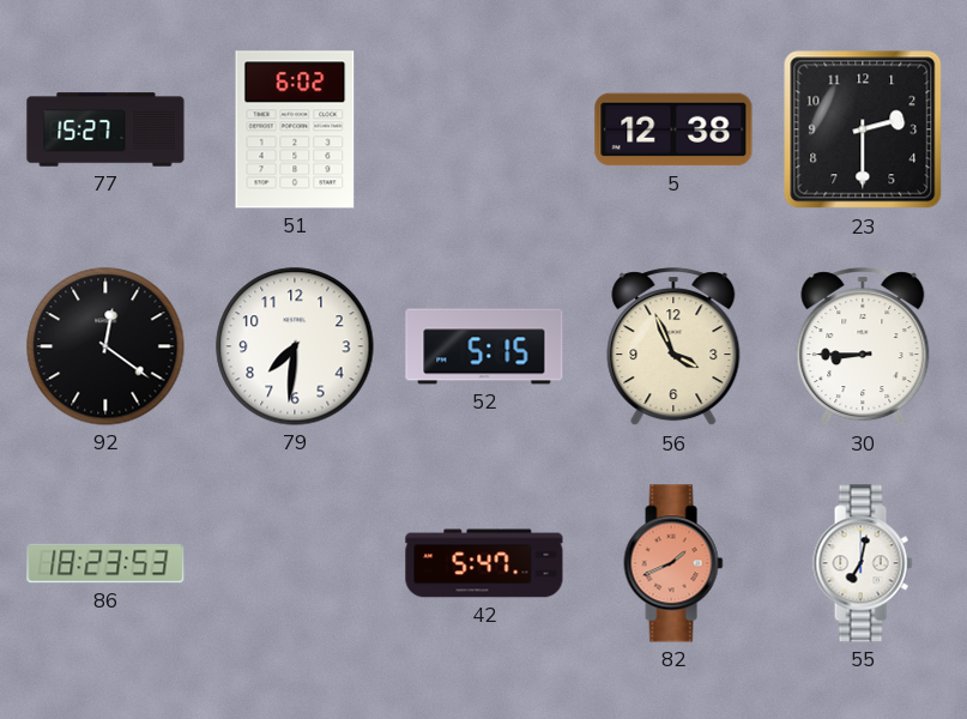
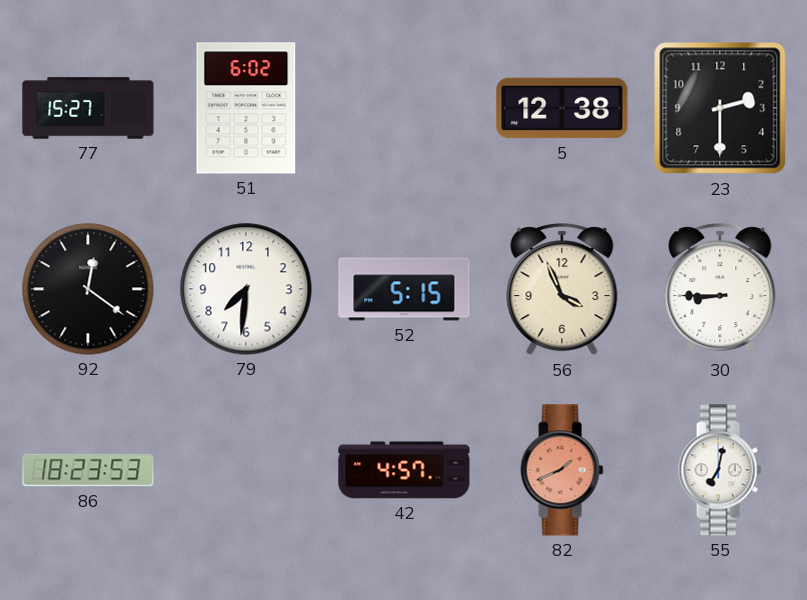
42: 5:47 -> 4:57 (404, 470)
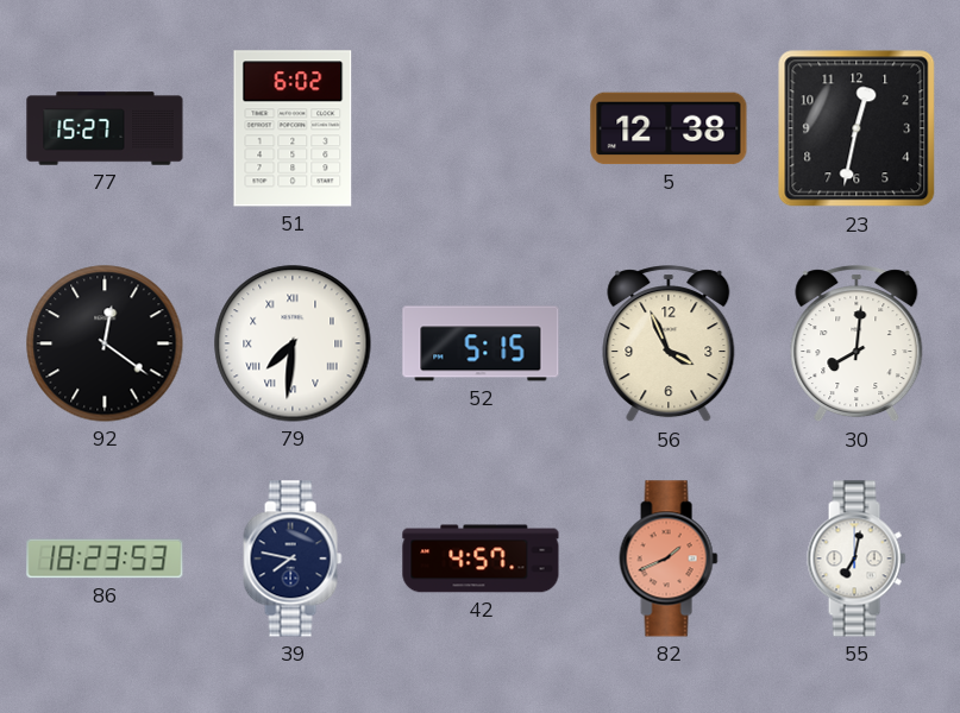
23: 2:30 -> 12:32 (857, 128)
79 numerals: Arabic -> Roman (293, 343)
30: 8:45 -> 8:01 (857, 345)
39: none -> 7:47 (293, 559)
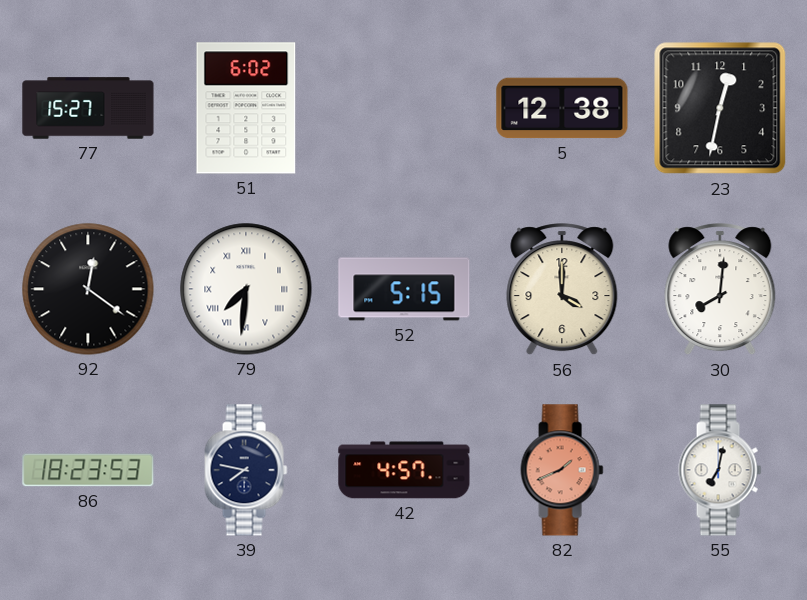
56: 3:56 -> 4:00 (562, 290)
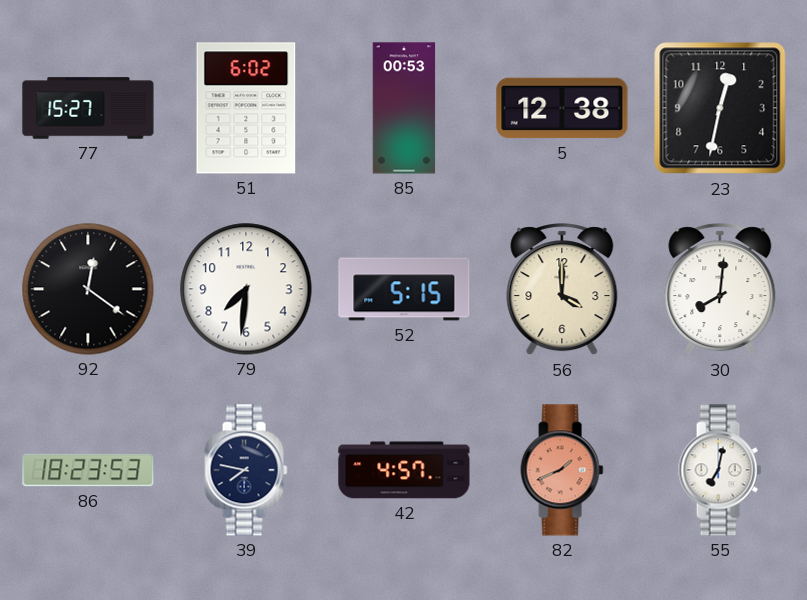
85: none -> 00:53 (404, 108)
79 numerals: Roman -> Arabic (246, 289)
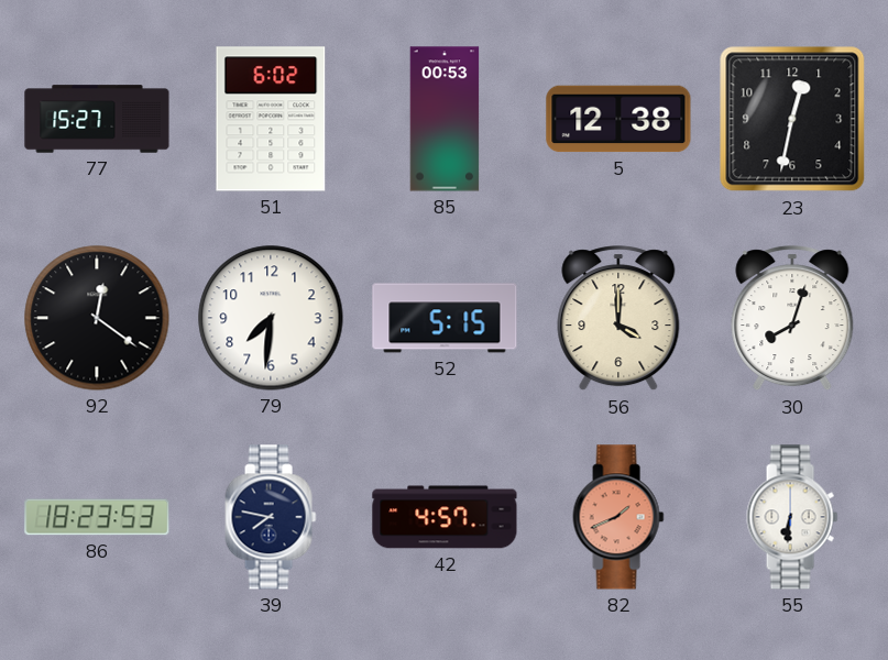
30: 8:01 -> 8:03 (792, 319)
55: 7:02 -> 6:31 (792, 517)
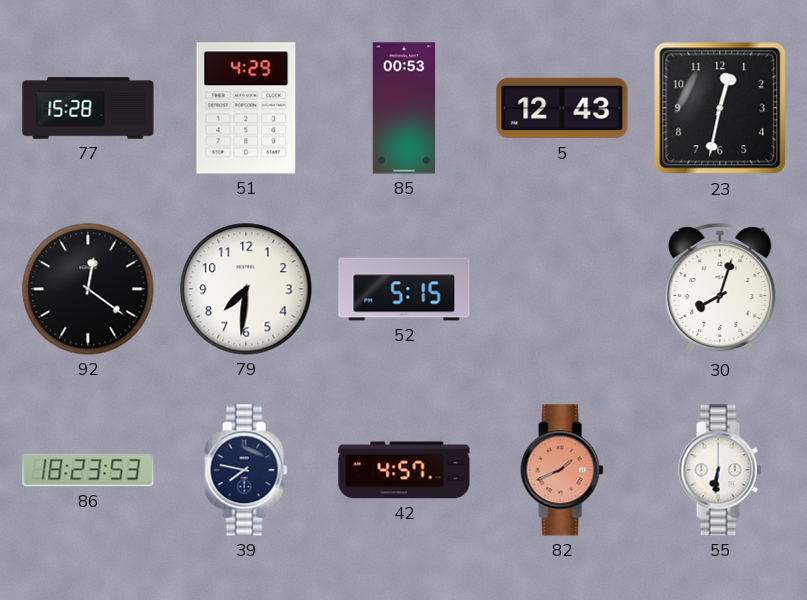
77: 15:27 -> 15:28 (88, 108)
51: 6:02 -> 4:29 (246, 108)
5: 12:38 -> 12:43 (562, 108)
56: 4:00 -> none (618, 319)
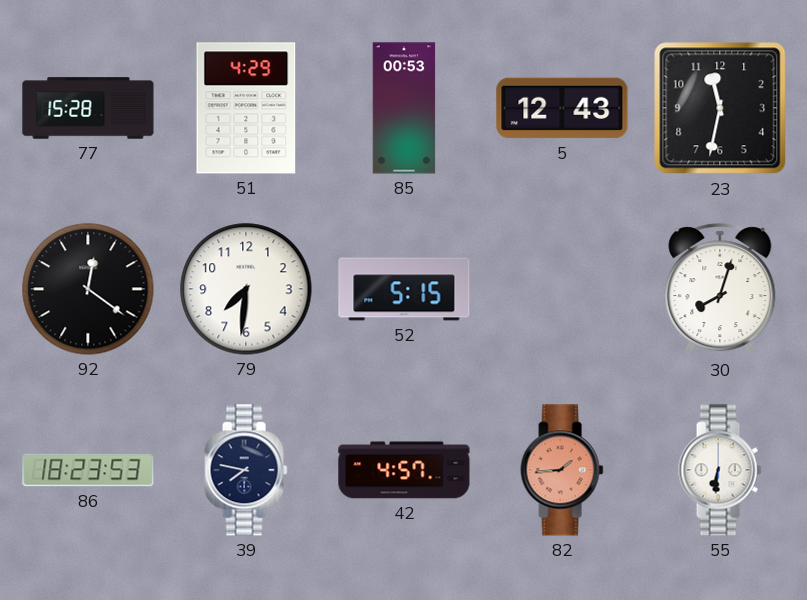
23: 12:32 -> 11:32 (720, 108)
82: 1:41 -> 1:44 (562, 470)
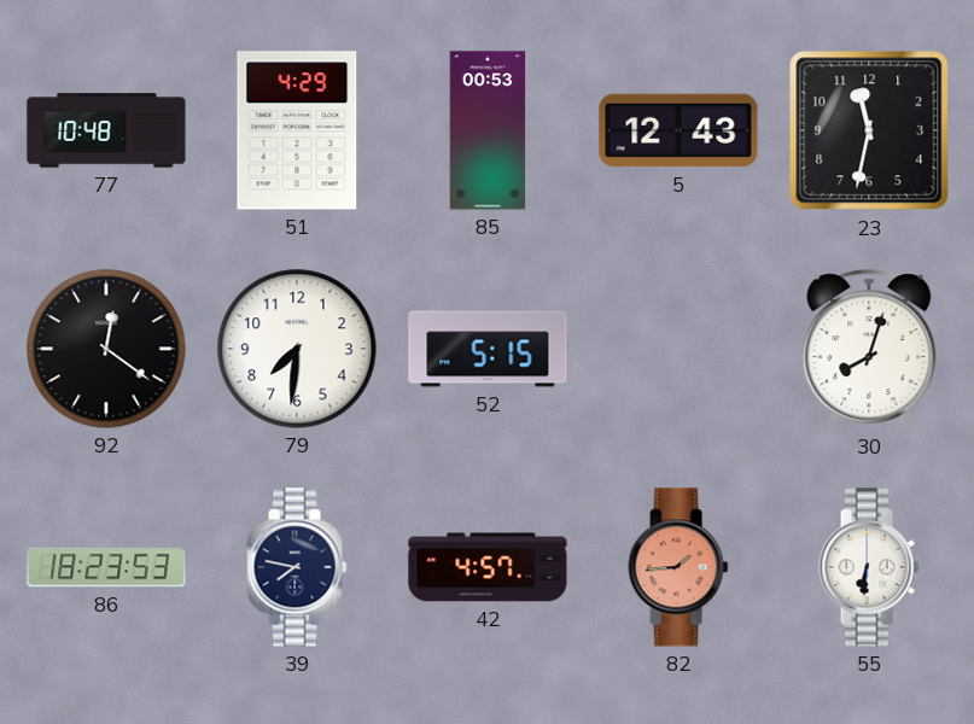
77: 15:28 -> 10:48 (106, 130)
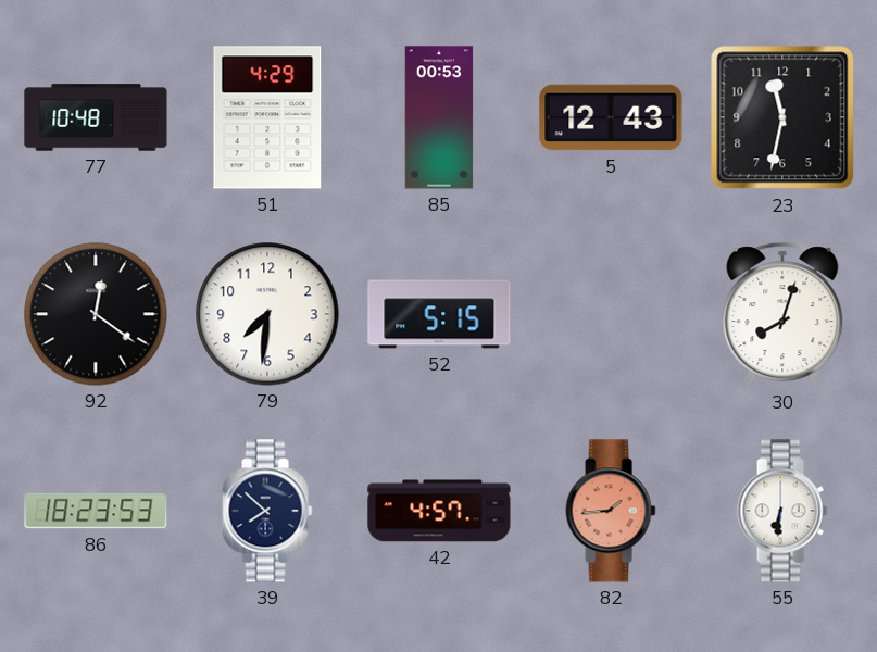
39: 7:47 -> 7:52 (267, 511)
